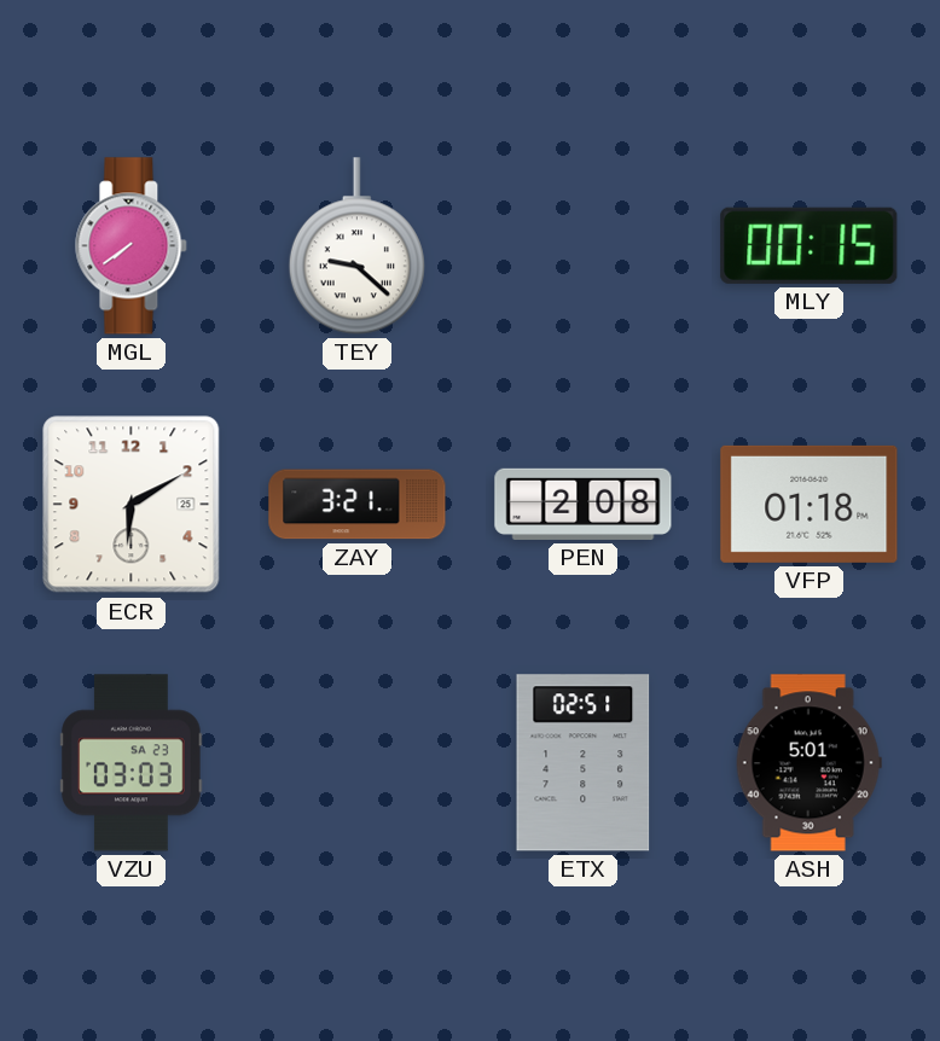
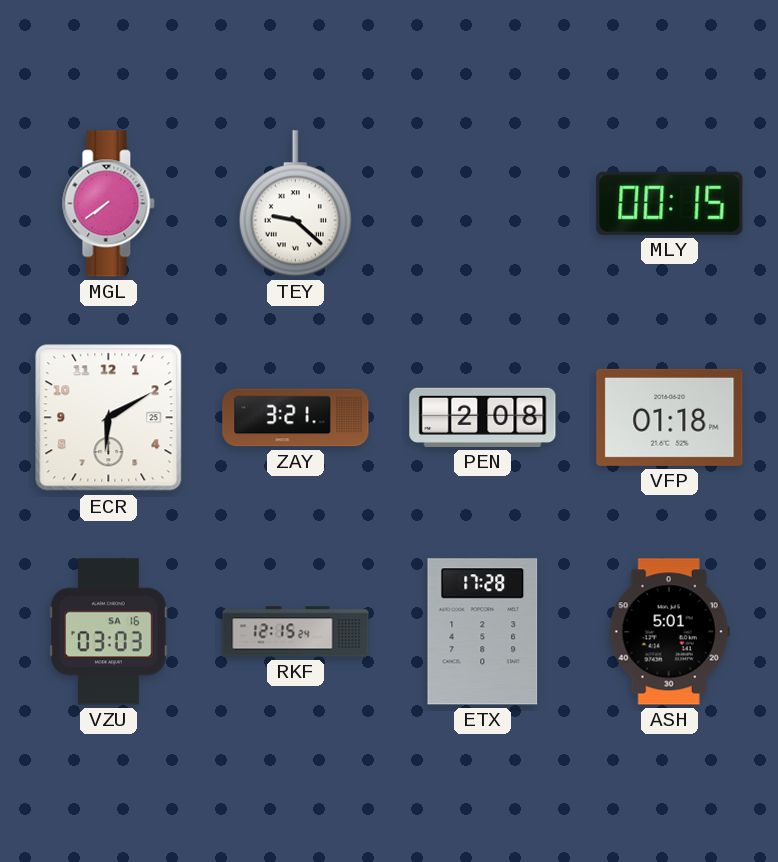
VZU date: SA 23 -> SA 16 (109, 632)
RKF: none -> 12:15 (296, 632)
ETX: 02:51 -> 17:28 (483, 632)
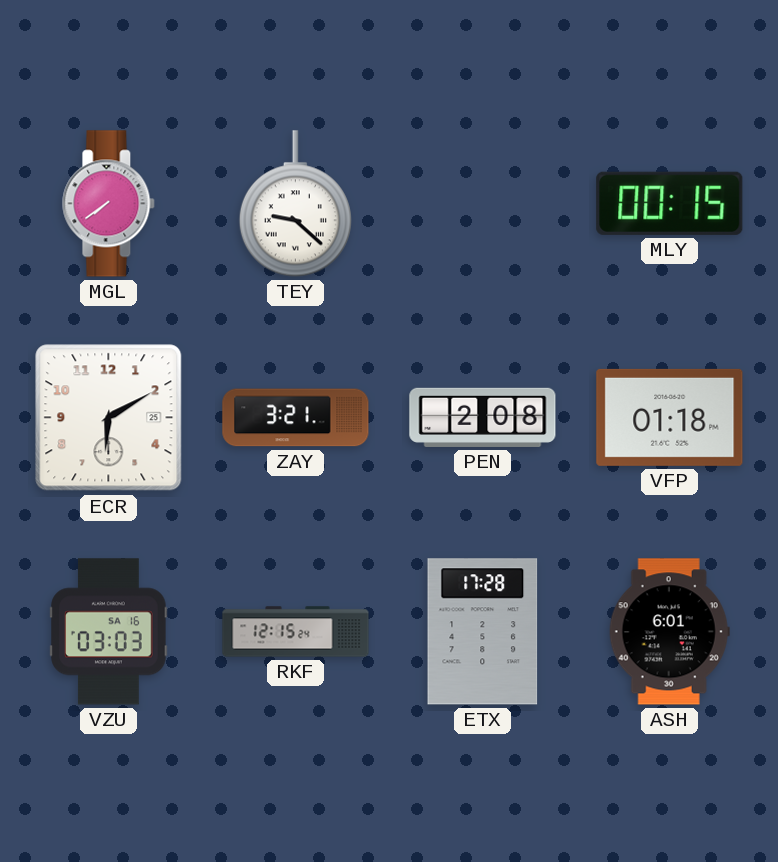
ASH: 5:01 -> 6:01 (669, 632)
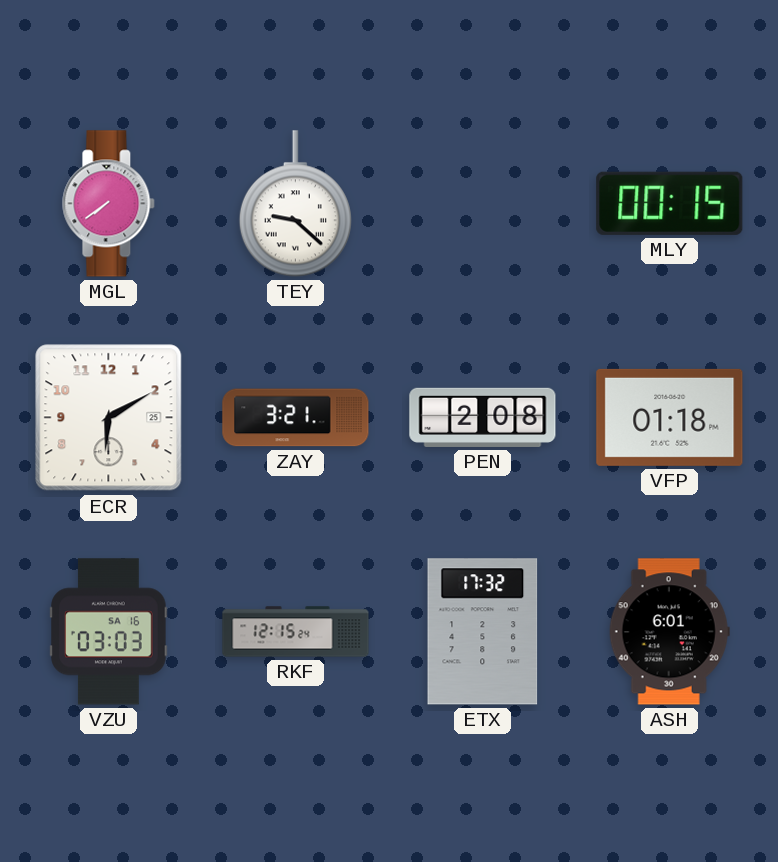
ETX: 17:28 -> 17:32 (483, 632)
